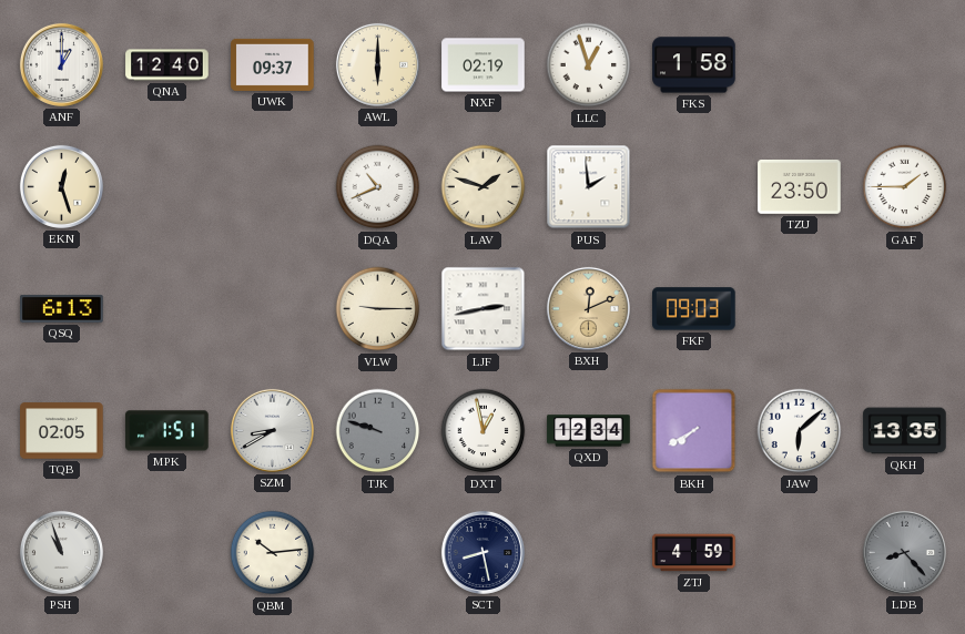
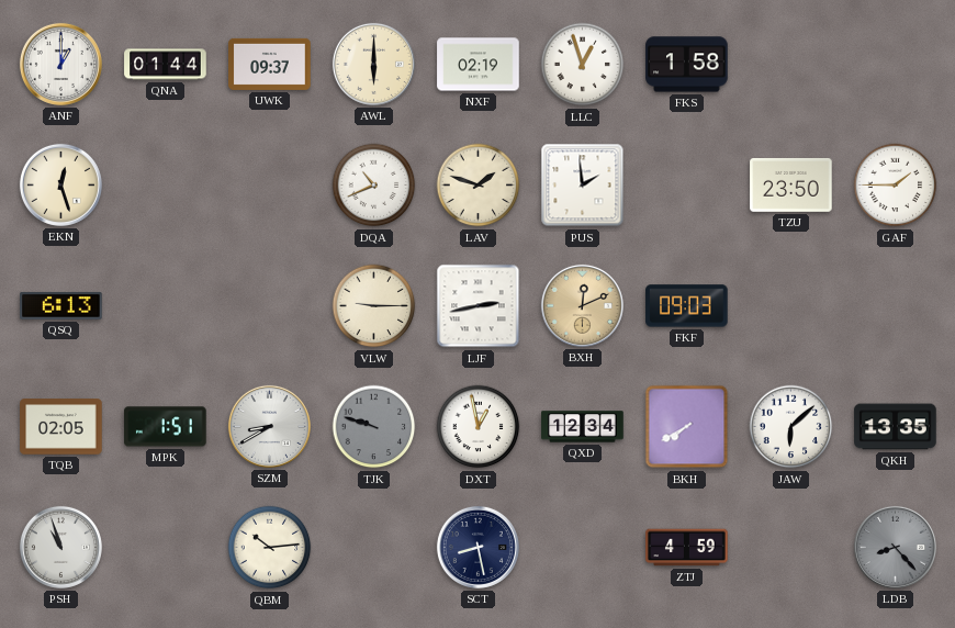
QNA: 12:40 -> 01:44 (166, 65)
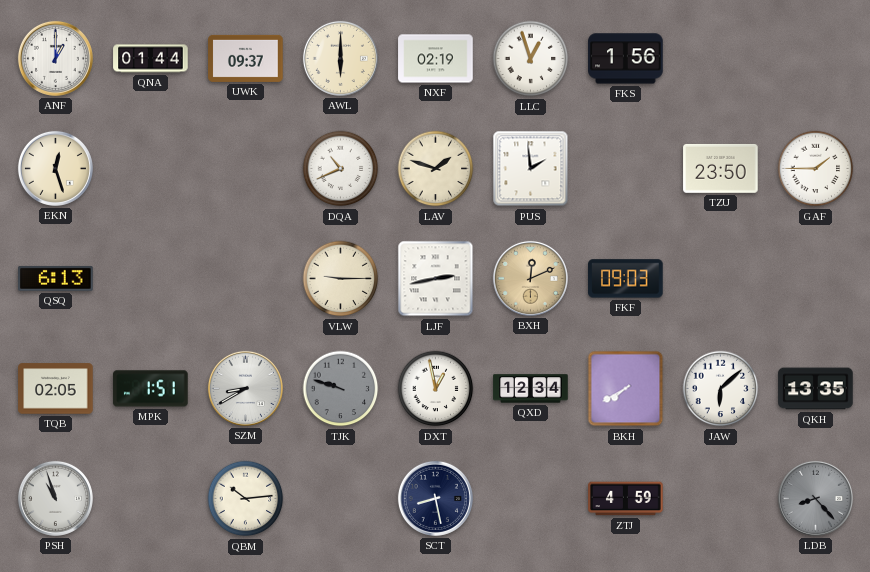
FKS: 1:58 -> 1:56 (626, 59)
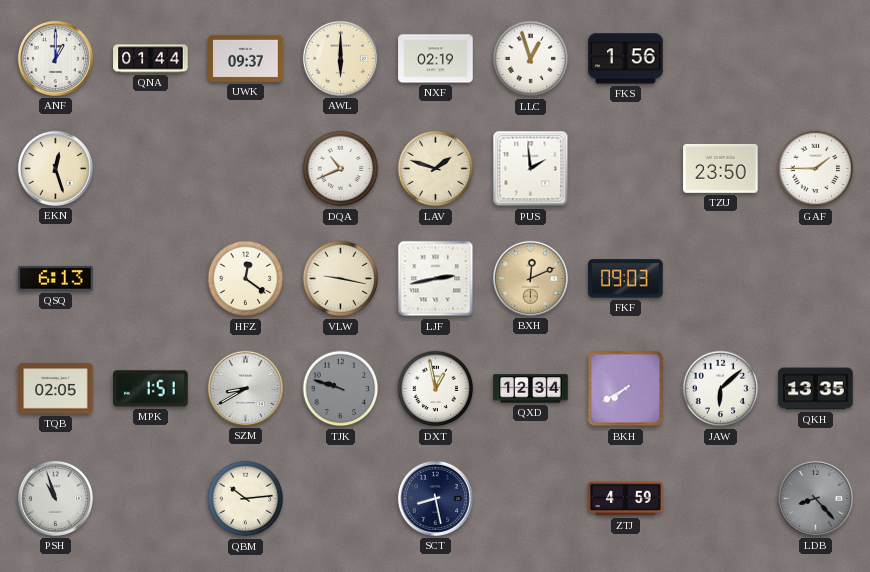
HFZ: none -> 12:21 (246, 279)
VLW: 9:15 -> 9:17 (341, 279)
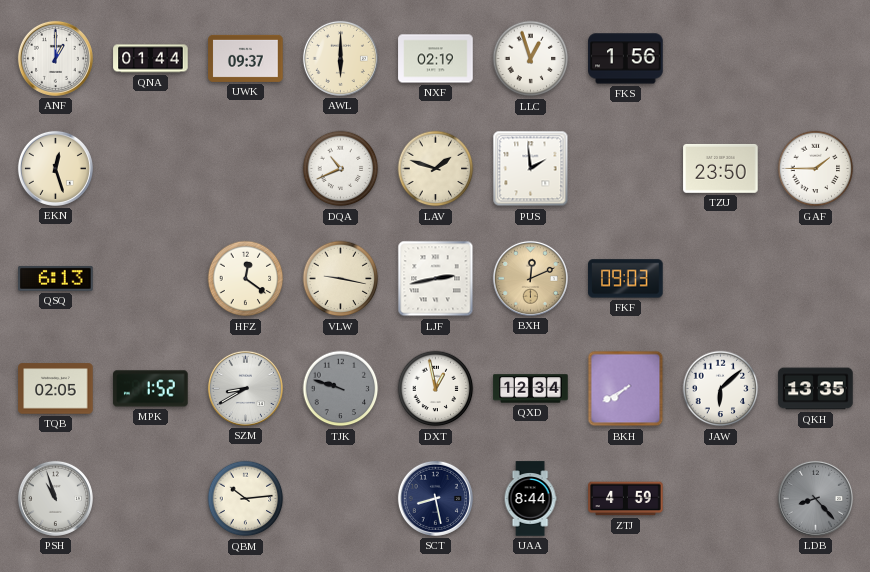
MPK: 1:51 -> 1:52 (151, 389)
UAA: none -> 8:44 (530, 499)
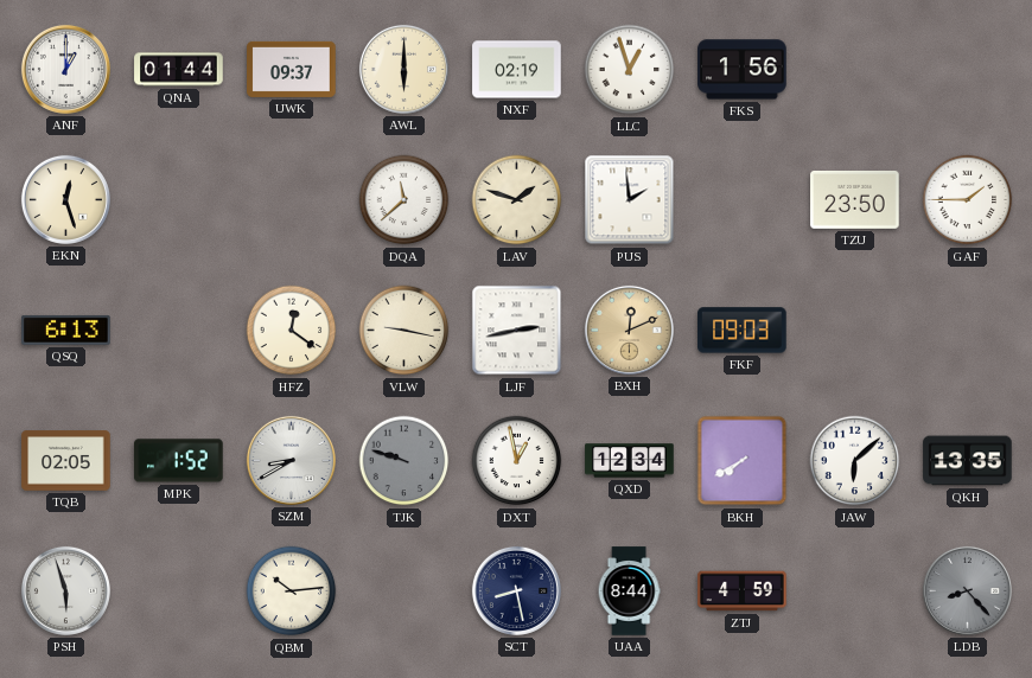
DQA: 10:41 -> 11:38 (404, 200)
PSH: 10:57 -> 5:57 (65, 590)
